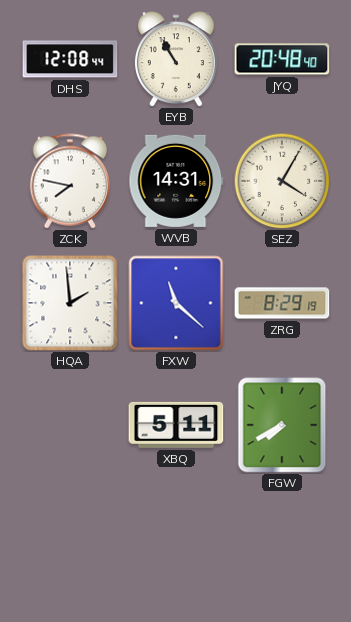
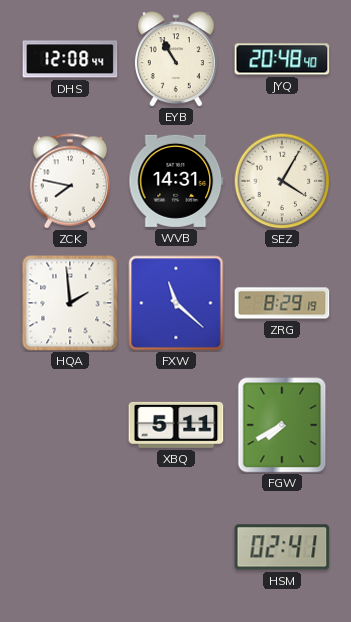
HSM: none -> 02:41 (282, 547)
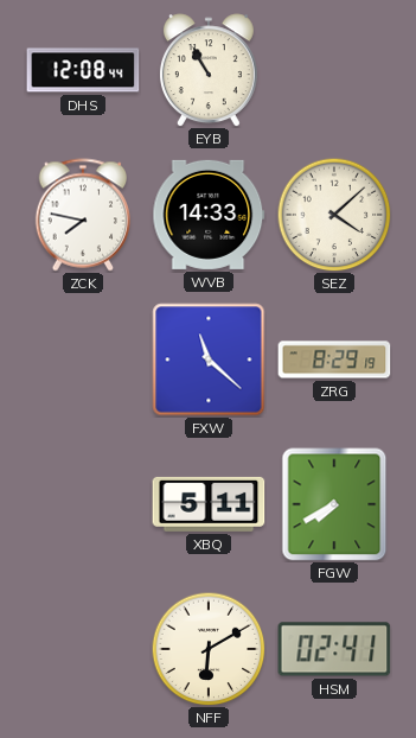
JYQ: 20:48 -> none (282, 59)
WVB: 14:31 -> 14:33 (209, 215)
SEZ: 4:05 -> 4:08 (334, 215)
HQA: 1:59 -> none (70, 303)
NFF: none -> 6:10 (209, 649)
